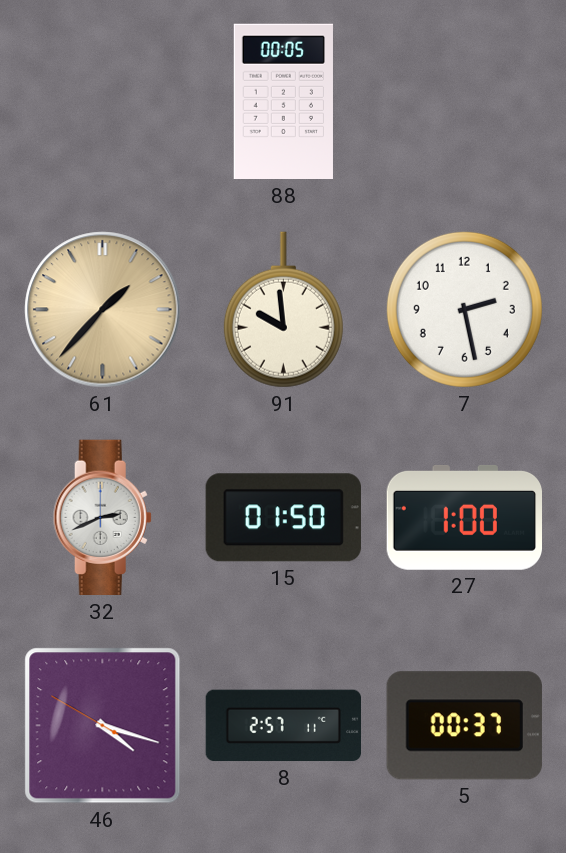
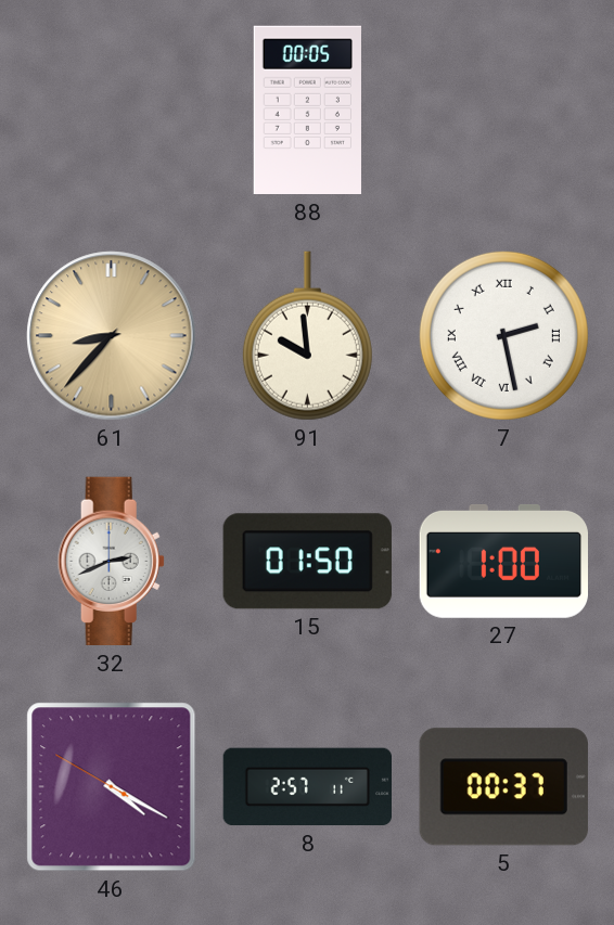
61: 1:37 -> 8:37 (112, 336)
7 numerals: Arabic -> Roman (503, 335)
46: 4:17 -> 4:19 (112, 787)
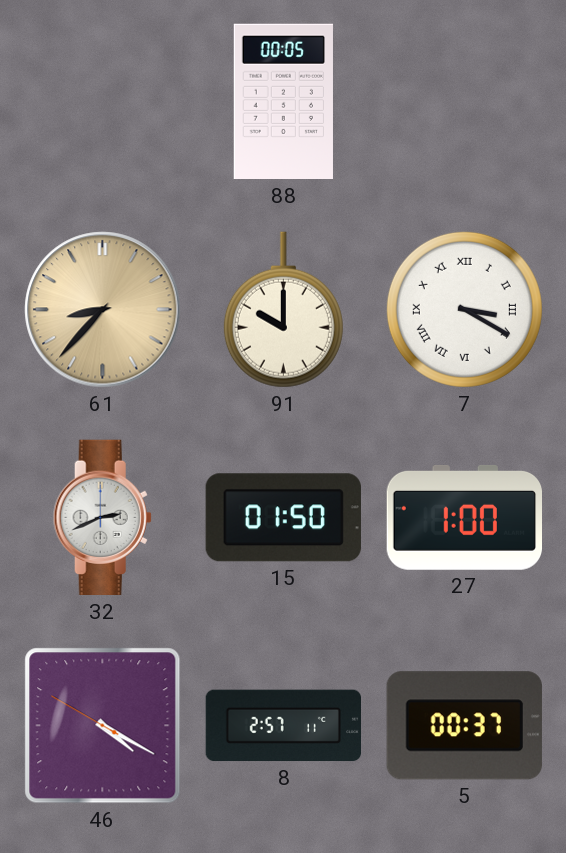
91: 9:59 -> 10:00 (283, 310)
7: 2:28 -> 3:20 (464, 309)
